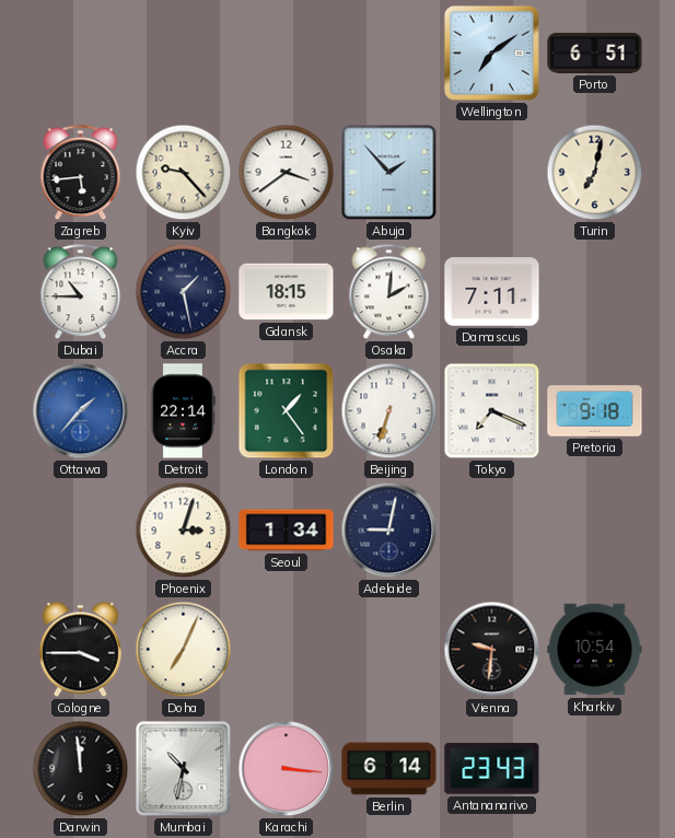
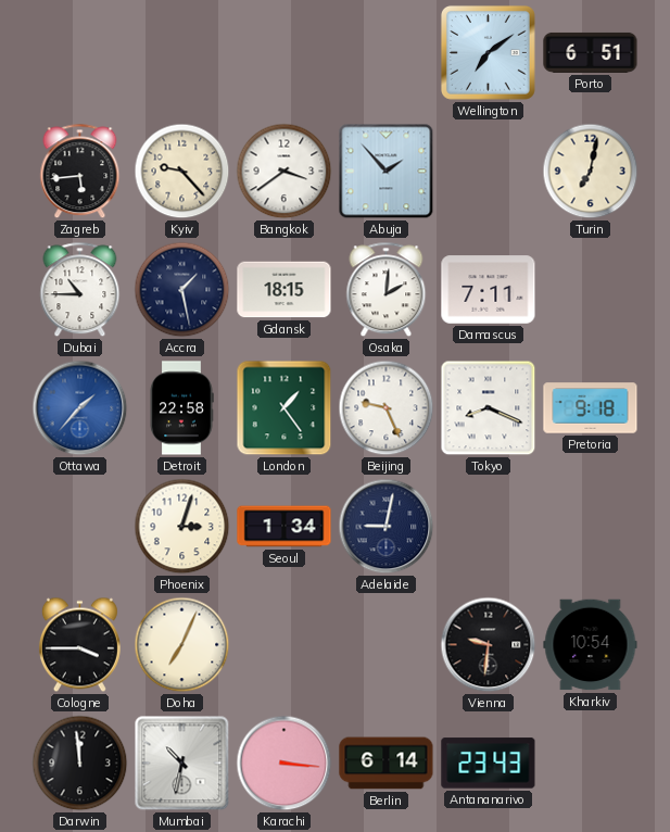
Detroit: 22:14 -> 22:58 (181, 408)
Beijing: 6:33 -> 9:26 (387, 408)
Tokyo: 7:19 -> 8:19 (489, 408)
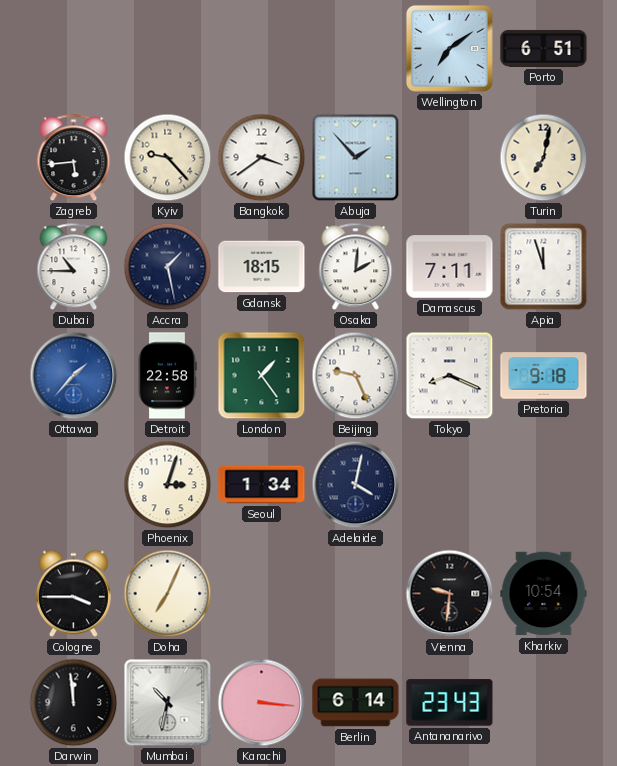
Apia: none -> 11:57 (544, 267)
Adelaide: 9:02 -> 4:02 (356, 485)
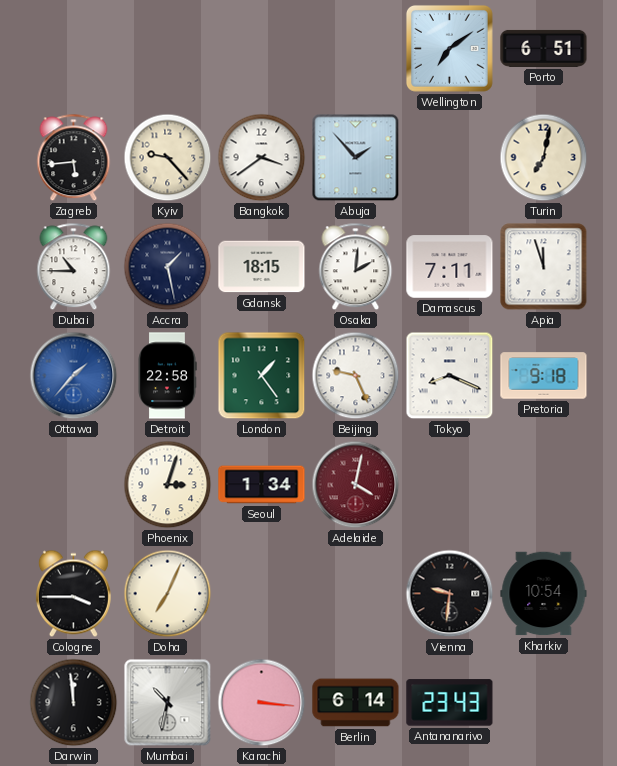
Adelaide dial: navy -> burgundy (356, 485)
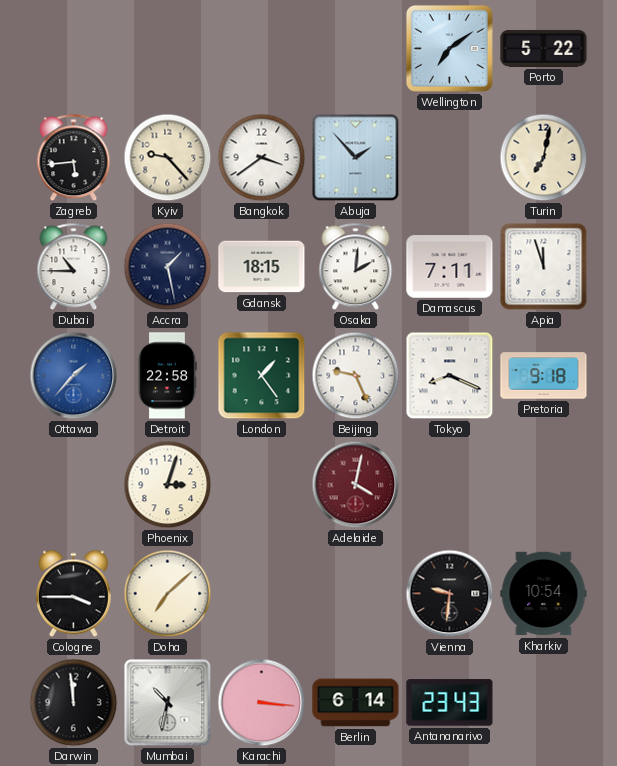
Porto: 6:51 -> 5:22 (544, 48)
Seoul: 1:34 -> none (262, 485)
Doha: 7:04 -> 7:08 (168, 594)
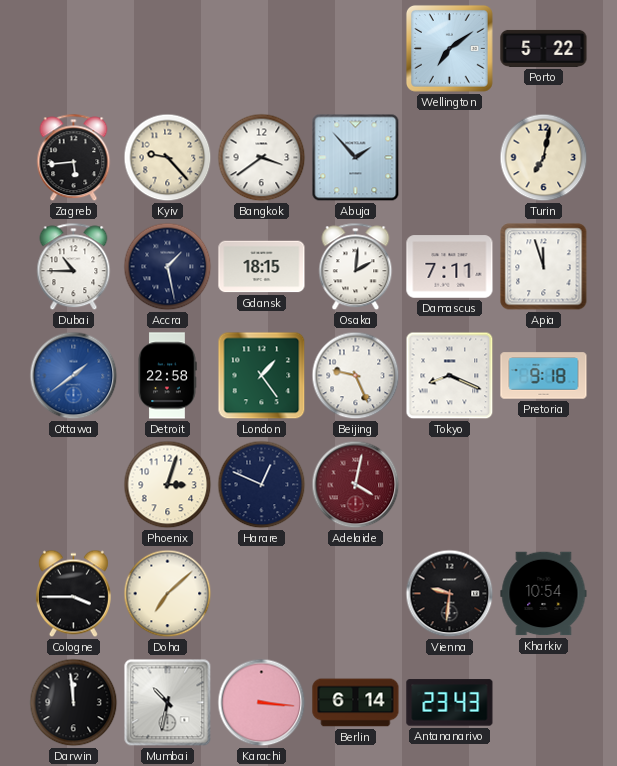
Ottawa: 1:37 -> 1:39 (74, 376)
Harare: none -> 12:49 (262, 485)
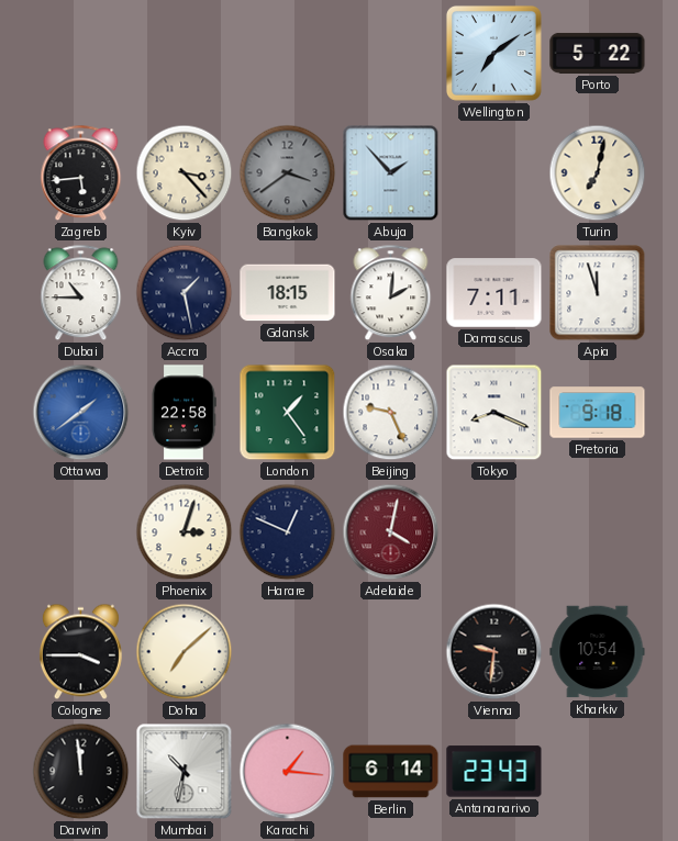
Kyiv: 9:23 -> 3:23 (185, 173)
Bangkok dial: white -> grey (288, 173)
Karachi: 3:16 -> 1:16 (288, 772)
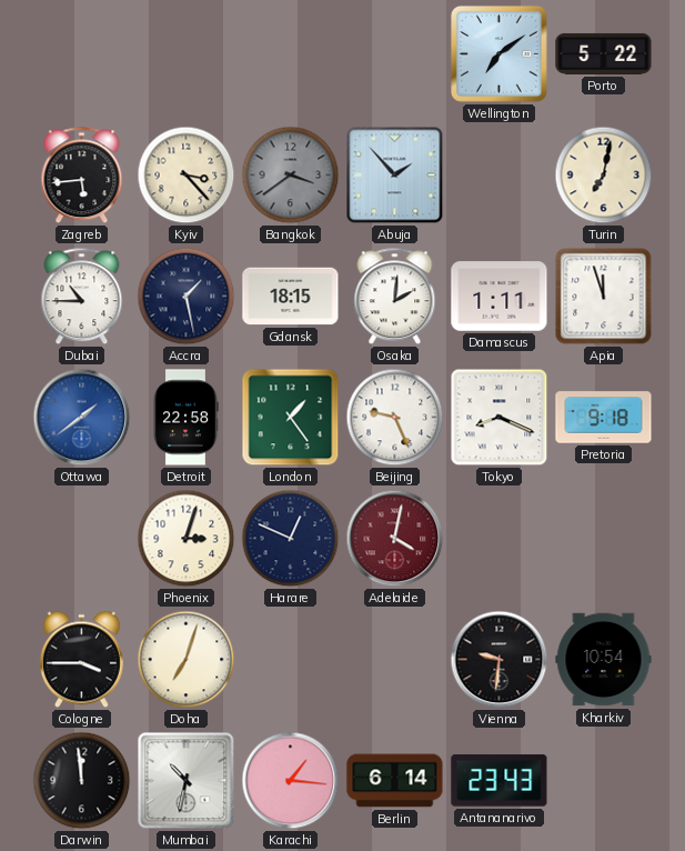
Damascus: 7:11 -> 1:11 (500, 297)
Doha: 7:08 -> 7:03 (187, 660)
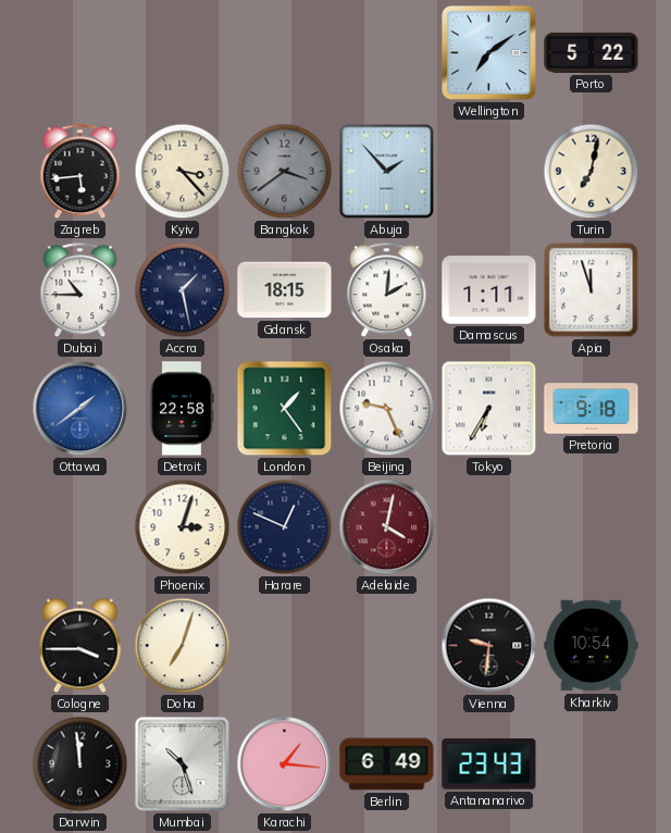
Tokyo: 8:19 -> 6:35 (489, 409)
Mumbai: 10:32 -> 10:27 (183, 764)
Berlin: 6:14 -> 6:49 (387, 764)
